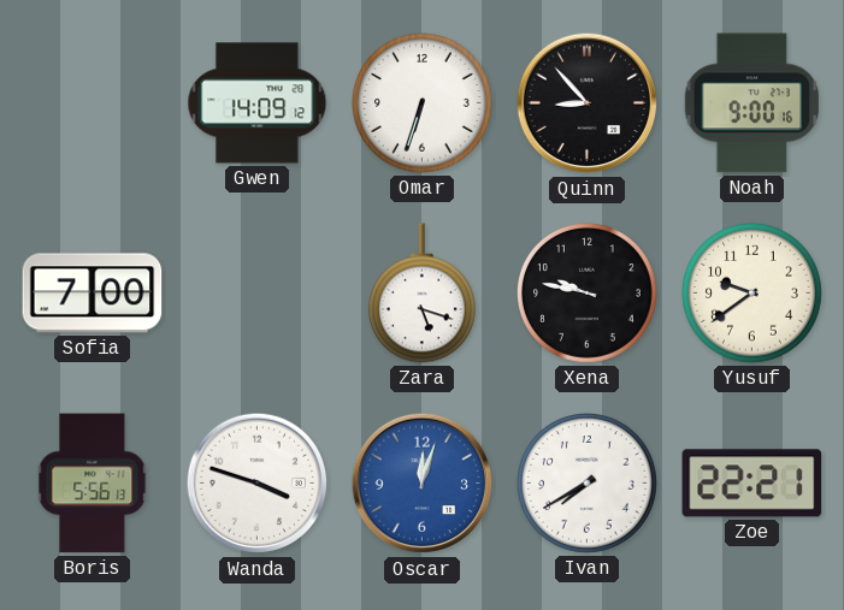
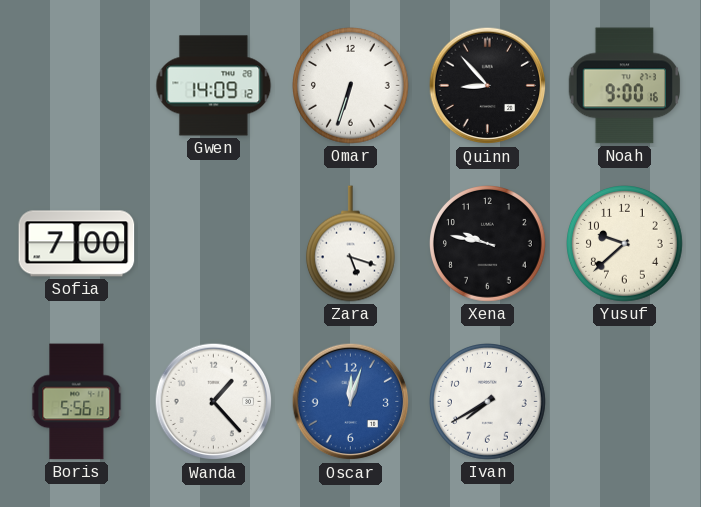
Yusuf: 9:39 -> 9:38 (625, 244)
Wanda: 3:48 -> 1:23 (214, 402)
Zoe: 22:21 -> none (752, 484)
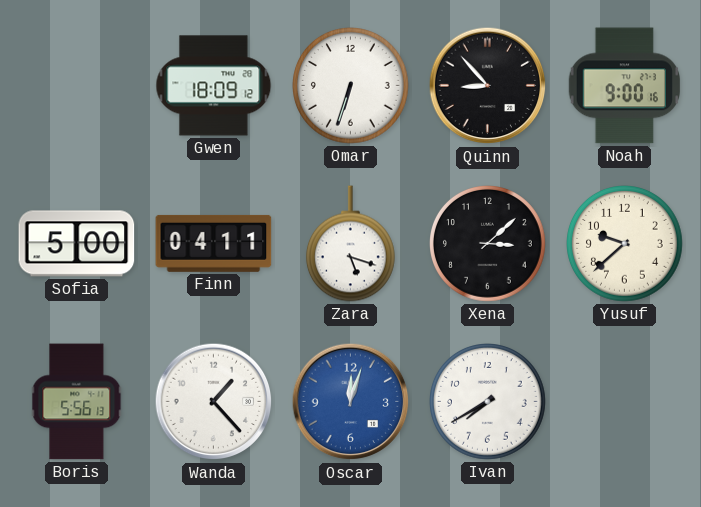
Gwen: 14:09 -> 18:09 (214, 86)
Sofia: 7:00 -> 5:00 (77, 244)
Finn: none -> 04:11 (214, 243)
Xena: 9:47 -> 3:08 (488, 244)
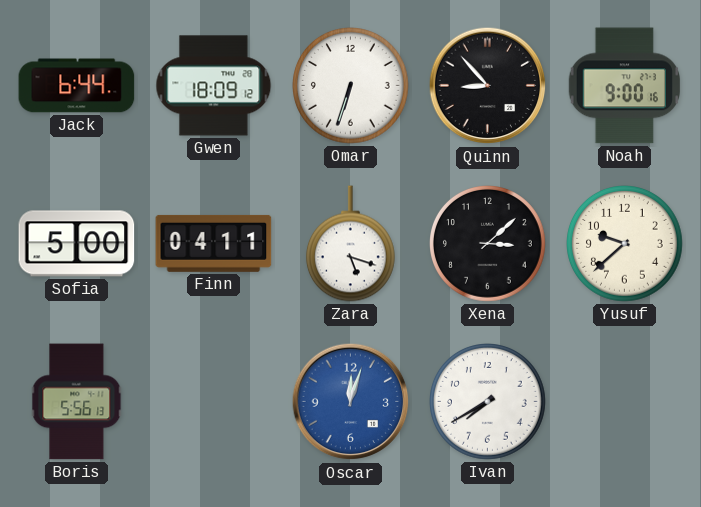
Jack: none -> 6:44 (77, 86)
Wanda: 1:23 -> none (214, 402)
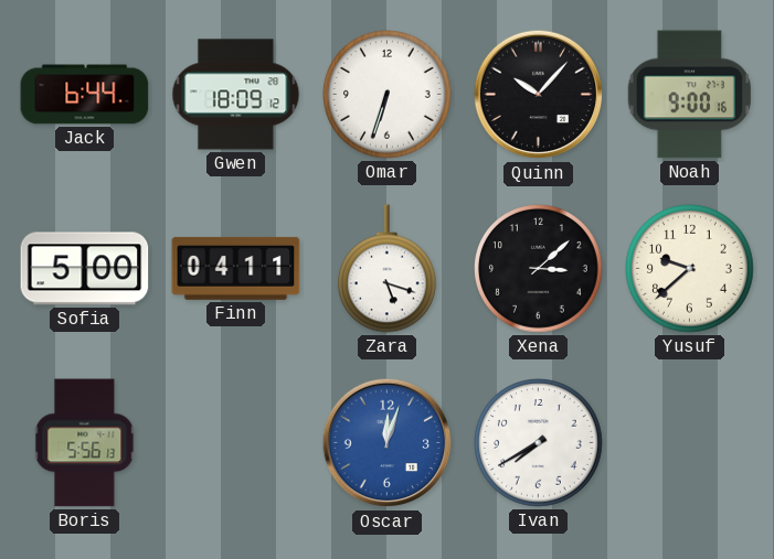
Quinn: 8:53 -> 10:07 (539, 95)
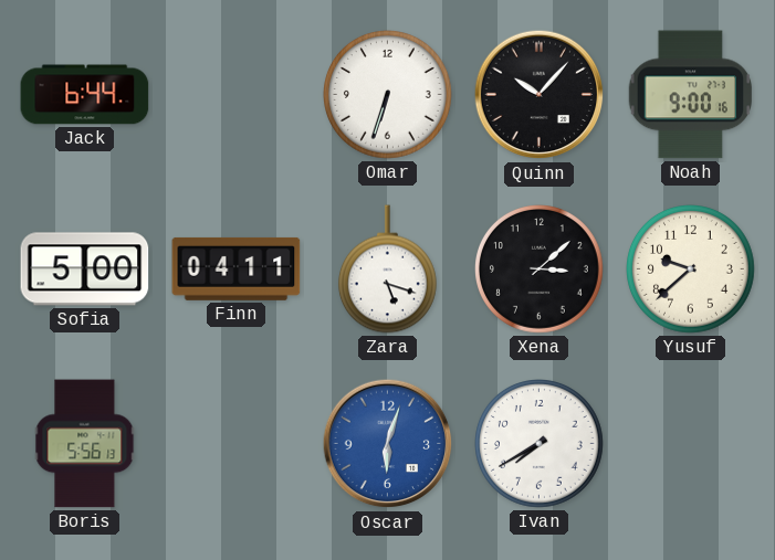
Gwen: 18:09 -> none (236, 95)
Oscar: 12:03 -> 6:03 (388, 444)
